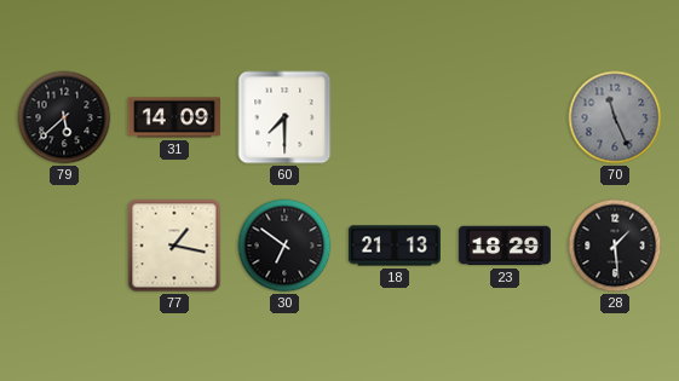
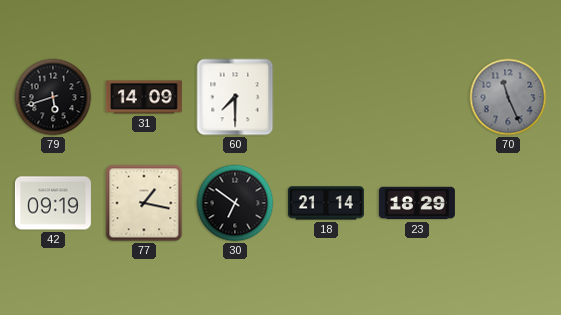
79: 5:38 -> 5:42 (53, 97)
42: none -> 09:19 (53, 203)
18: 21:13 -> 21:14 (326, 203)
28: 1:29 -> none (615, 246)
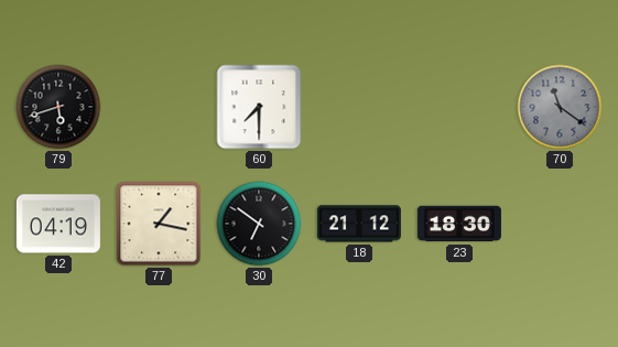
31: 14:09 -> none (144, 97)
70: 11:26 -> 11:21 (560, 107)
42: 09:19 -> 04:19 (58, 224)
18: 21:14 -> 21:12 (359, 224)
23: 18:29 -> 18:30 (459, 224)
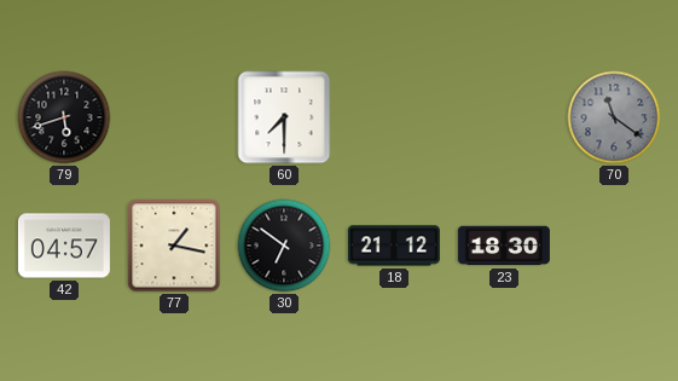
42: 04:19 -> 04:57 (64, 246)
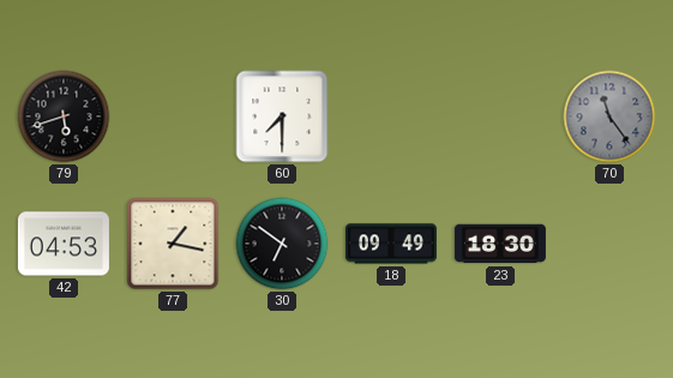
70: 11:21 -> 11:24 (609, 116)
42: 04:57 -> 04:53 (64, 244)
18: 21:12 -> 09:49 (391, 244)
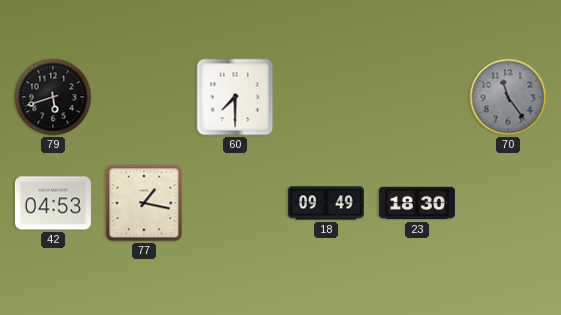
30: 6:51 -> none (282, 244)
